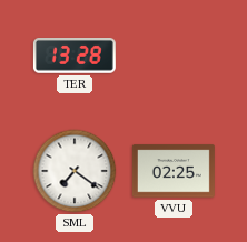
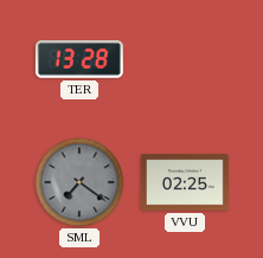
SML dial: white -> grey (79, 182)
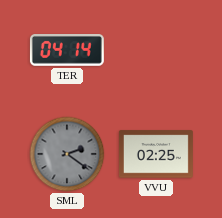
TER: 13:28 -> 04:14 (67, 51)
SML: 7:21 -> 2:21 (67, 154)
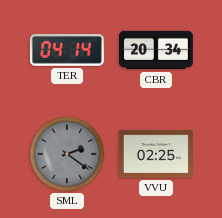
CBR: none -> 20:34 (156, 50)
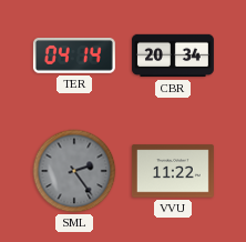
SML: 2:21 -> 2:24 (74, 171)
VVU: 02:25 -> 11:22 (173, 171)
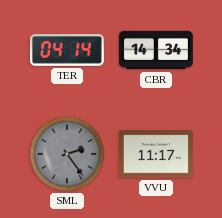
CBR: 20:34 -> 14:34 (156, 50)
VVU: 11:22 -> 11:17 (156, 154)
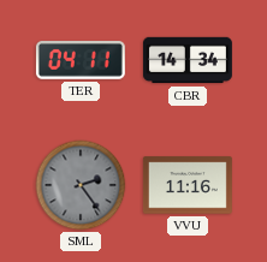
TER: 04:14 -> 04:11 (81, 61)
VVU: 11:17 -> 11:16 (188, 185)
